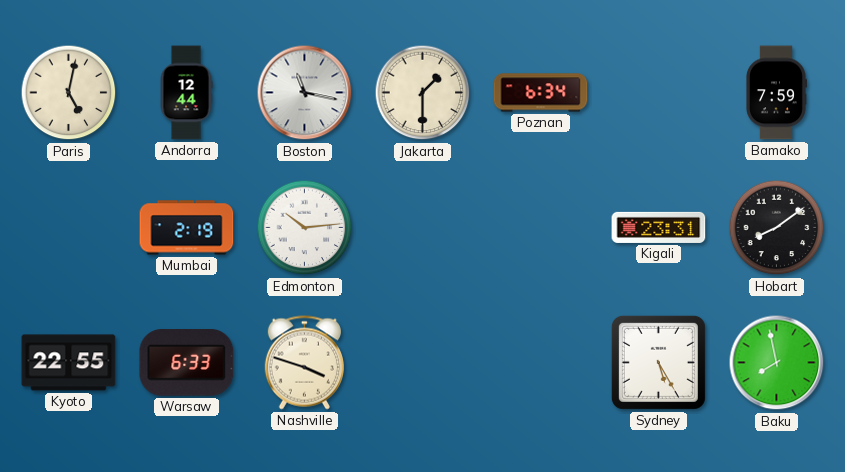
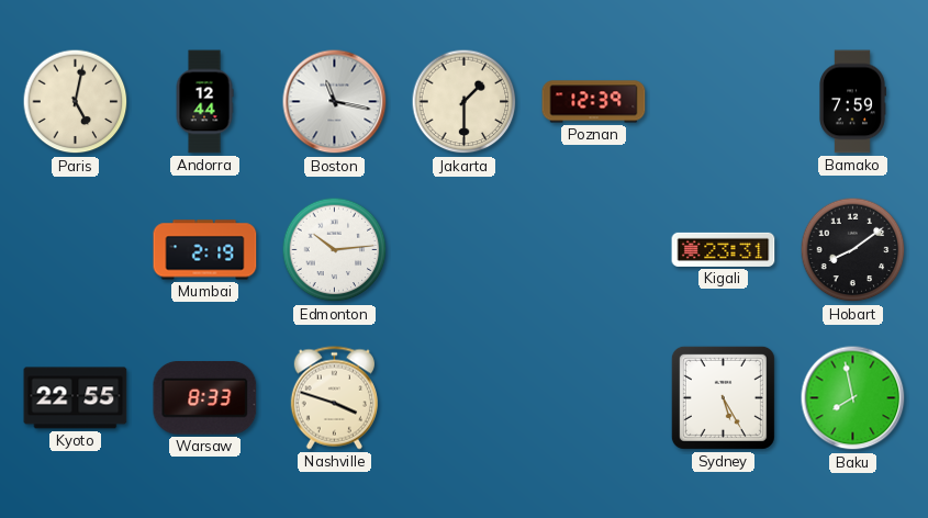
Poznan: 6:34 -> 12:39 (594, 102)
Warsaw: 6:33 -> 8:33 (205, 398)
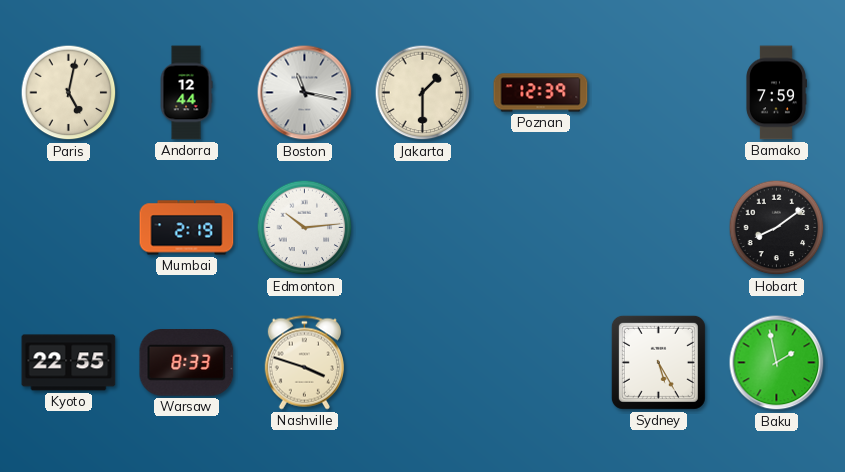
Kigali: 23:31 -> none (724, 249)
Baku: 7:58 -> 1:58 (777, 363)
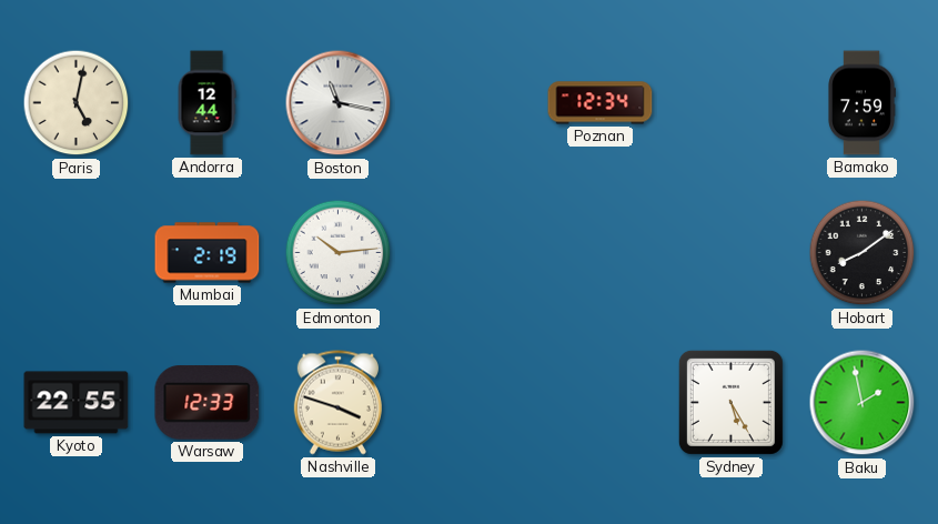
Jakarta: 1:30 -> none (423, 93)
Poznan: 12:39 -> 12:34 (601, 103)
Warsaw: 8:33 -> 12:33 (208, 403)
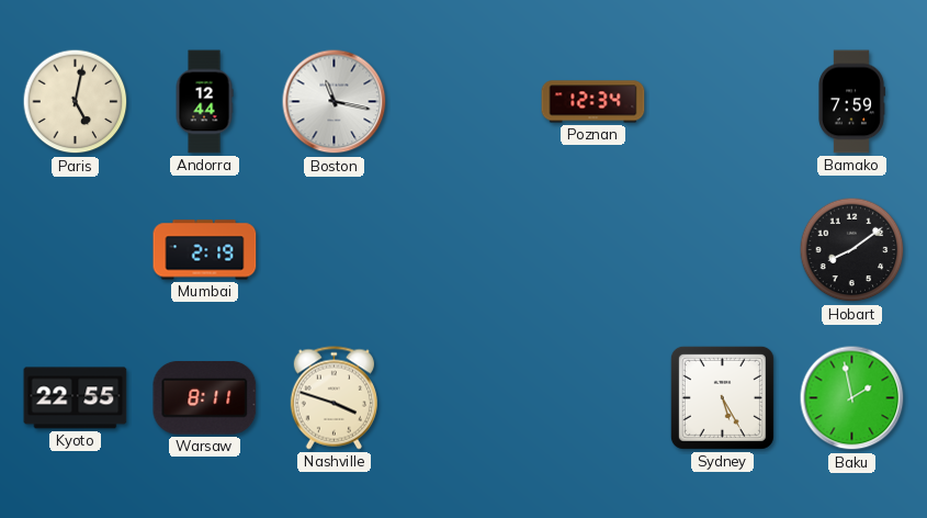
Edmonton: 10:14 -> none (339, 253)
Warsaw: 12:33 -> 8:11 (205, 398)
